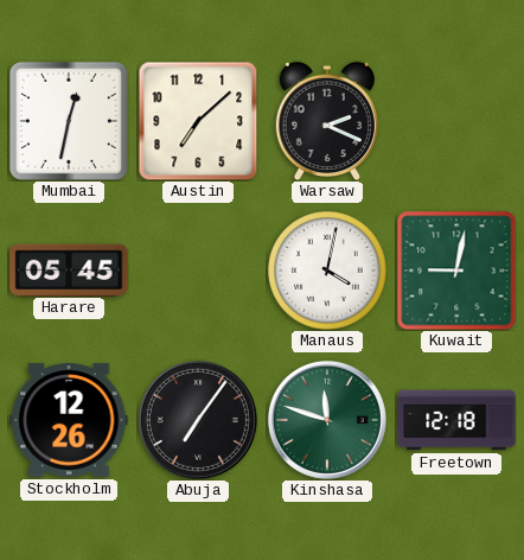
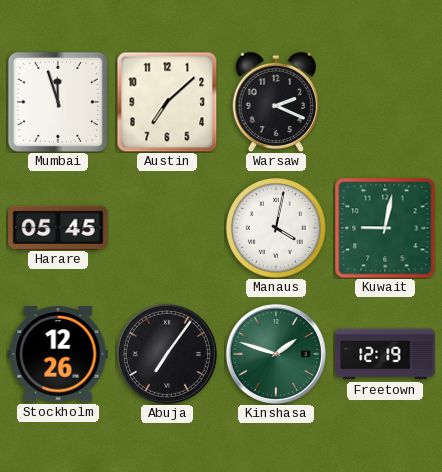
Mumbai: 12:32 -> 11:57 (58, 102)
Kinshasa: 11:48 -> 1:48 (276, 354)
Freetown: 12:18 -> 12:19 (385, 354)
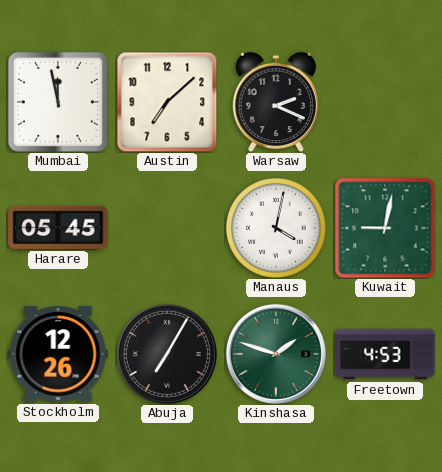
Mumbai: 11:57 -> 11:58 (58, 102)
Abuja: 7:06 -> 7:05 (167, 354)
Freetown: 12:19 -> 4:53 (385, 354)
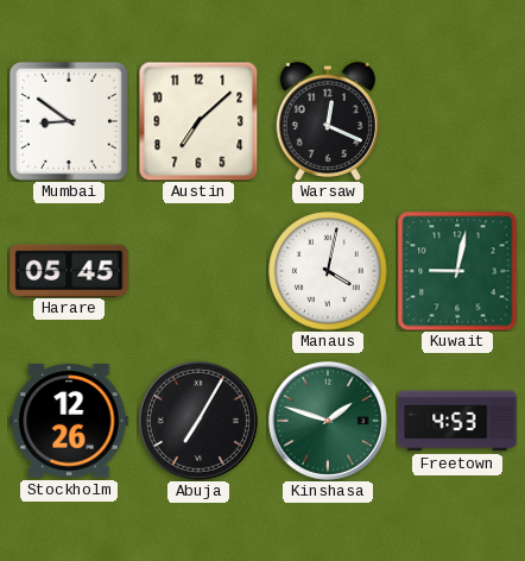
Mumbai: 11:58 -> 8:51 (69, 121)
Warsaw: 2:19 -> 12:19 (328, 121)
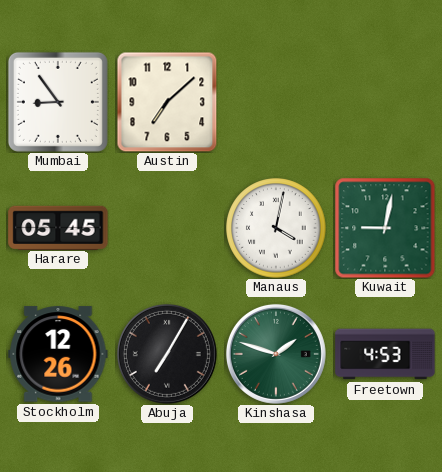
Mumbai: 8:51 -> 8:54 (58, 102)
Warsaw: 12:19 -> none (328, 121)
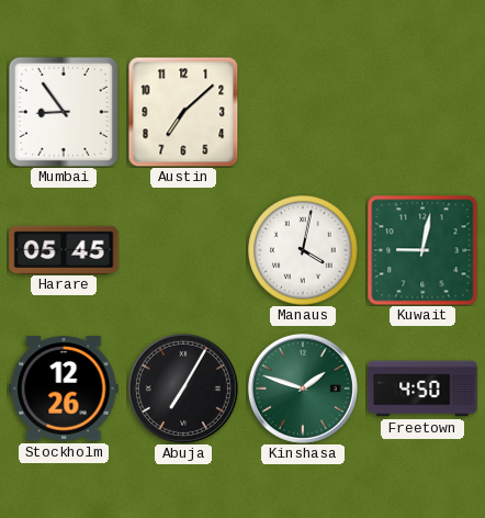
Freetown: 4:53 -> 4:50 (422, 388)
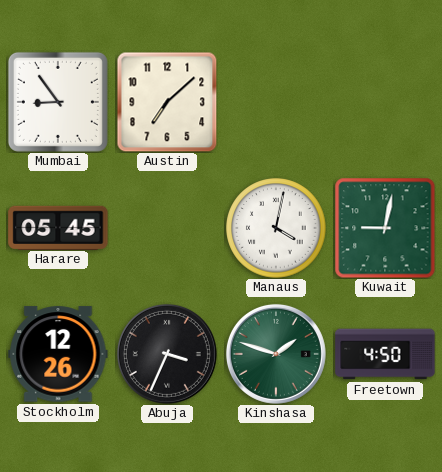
Abuja: 7:05 -> 3:34 (167, 354)
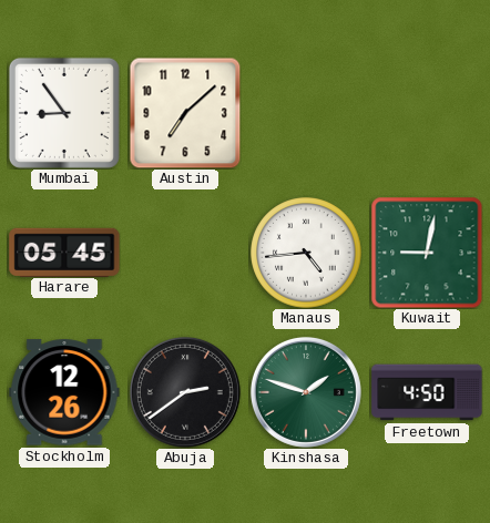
Manaus: 4:02 -> 4:44 (306, 253)
Abuja: 3:34 -> 2:39 (185, 392)
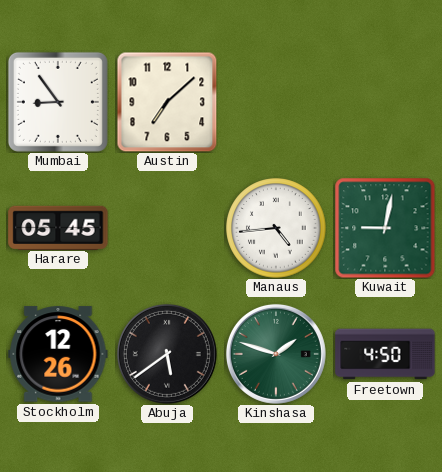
Abuja: 2:39 -> 5:39 (167, 354)
